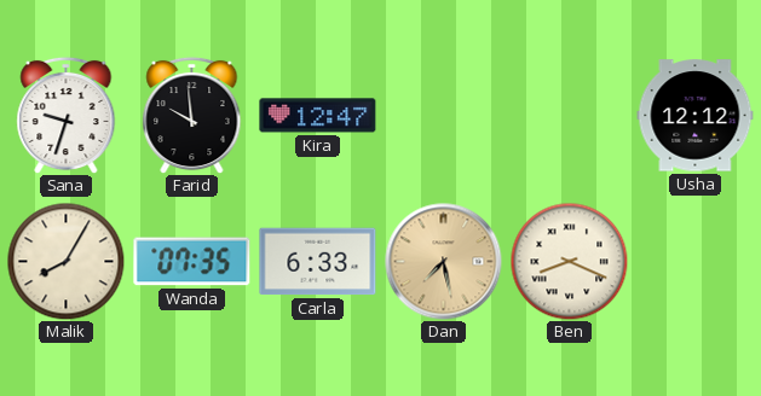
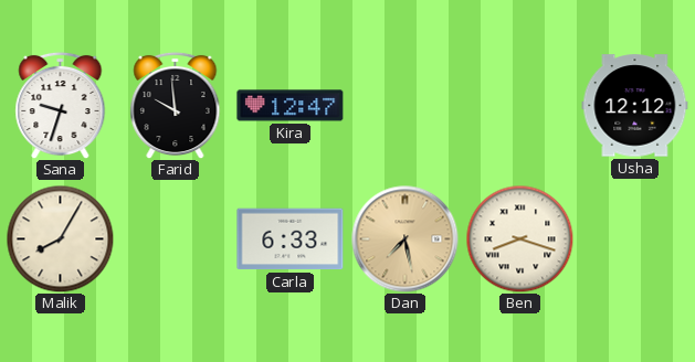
Wanda: 07:35 -> none (192, 262)
Ben: 8:19 -> 8:18 (519, 238)
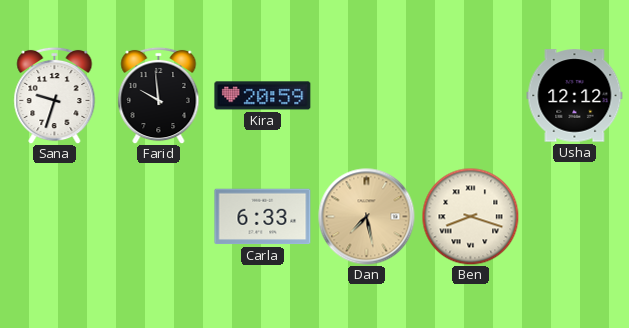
Kira: 12:47 -> 20:59 (263, 96)
Malik: 8:05 -> none (60, 238)
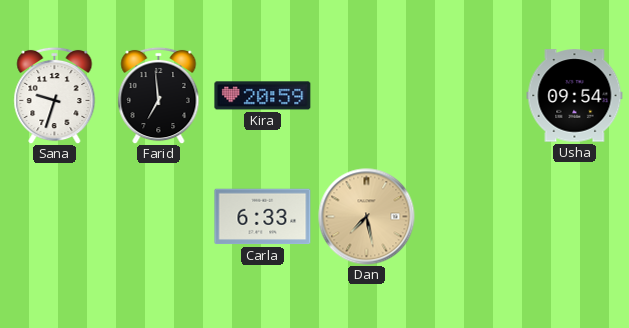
Farid: 9:59 -> 6:59 (159, 95)
Usha: 12:12 -> 09:54 (575, 96)
Ben: 8:18 -> none (470, 216)
